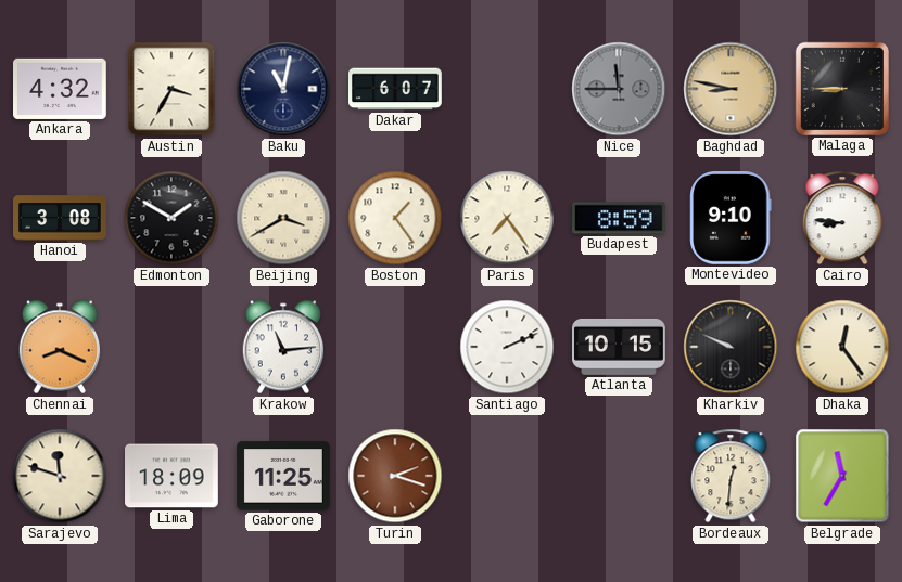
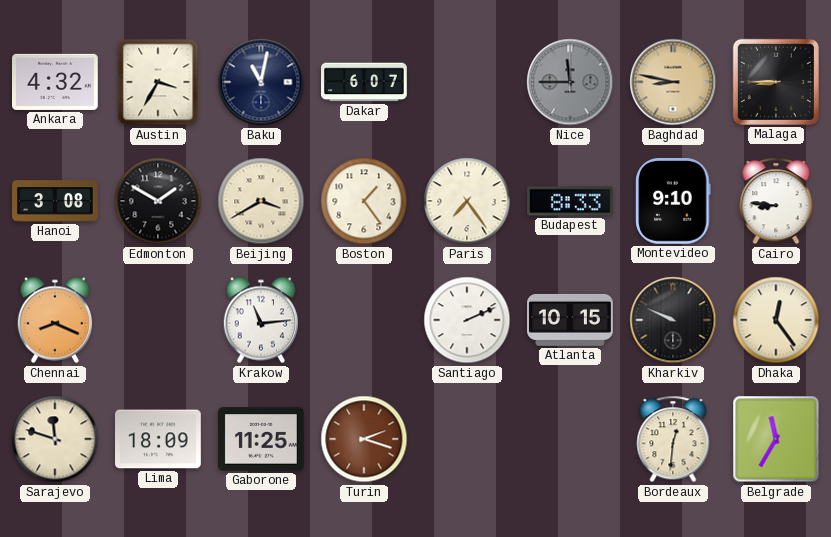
Budapest: 8:59 -> 8:33 (571, 201)
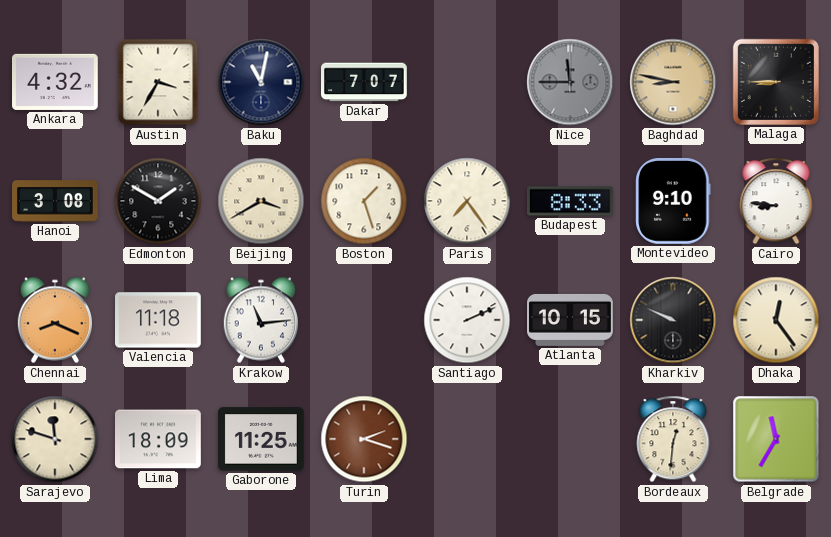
Dakar: 6:07 -> 7:07 (364, 82)
Boston: 1:24 -> 1:27 (364, 201)
Valencia: none -> 11:18 (159, 320)
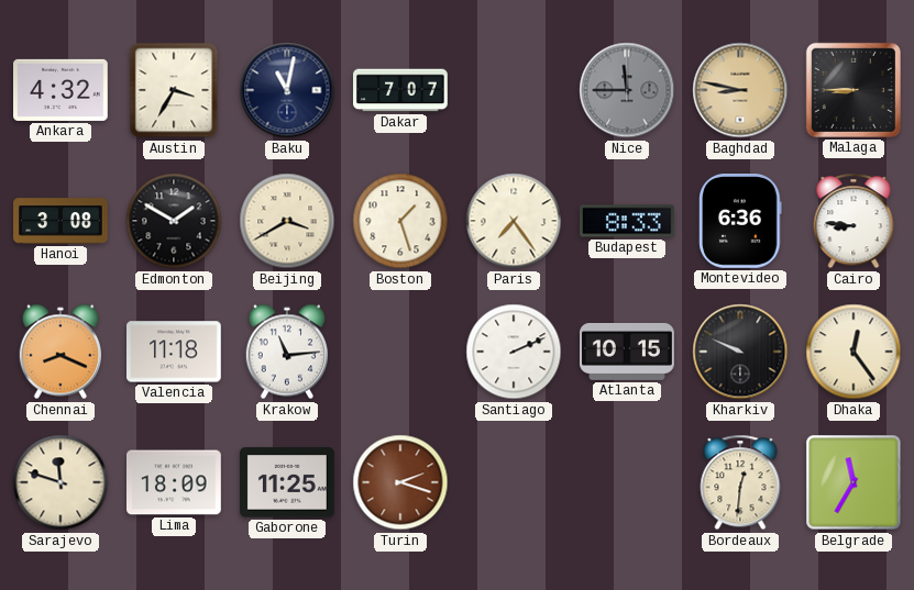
Montevideo: 9:10 -> 6:36 (740, 222)
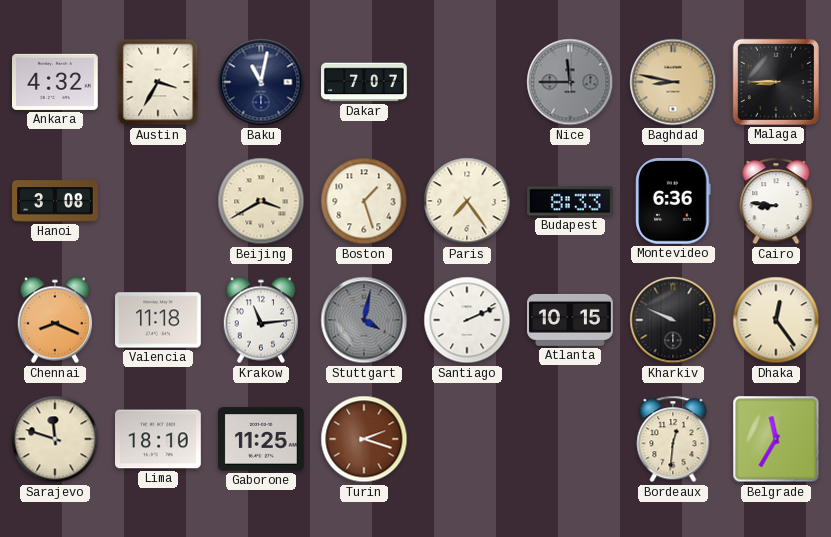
Edmonton: 1:50 -> none (174, 221)
Stuttgart: none -> 4:02 (364, 320)
Lima: 18:09 -> 18:10 (159, 439)
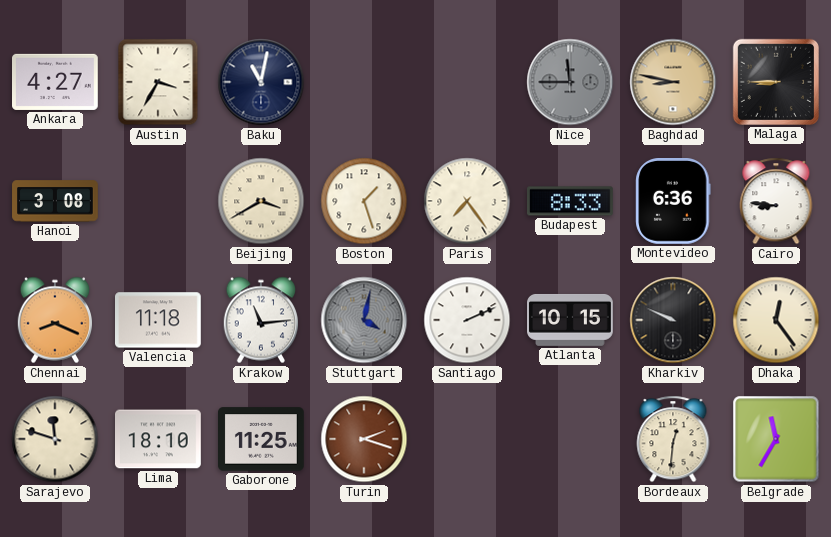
Ankara: 4:32 -> 4:27 (56, 82)
Dakar: 7:07 -> none (364, 82)
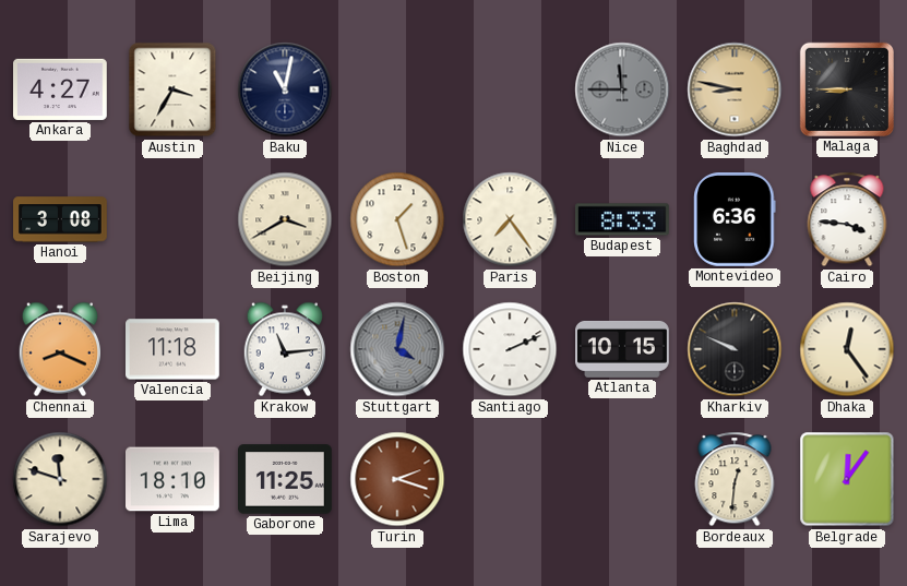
Cairo: 8:46 -> 3:46 (847, 219)
Belgrade: 11:35 -> 12:06 (847, 479)
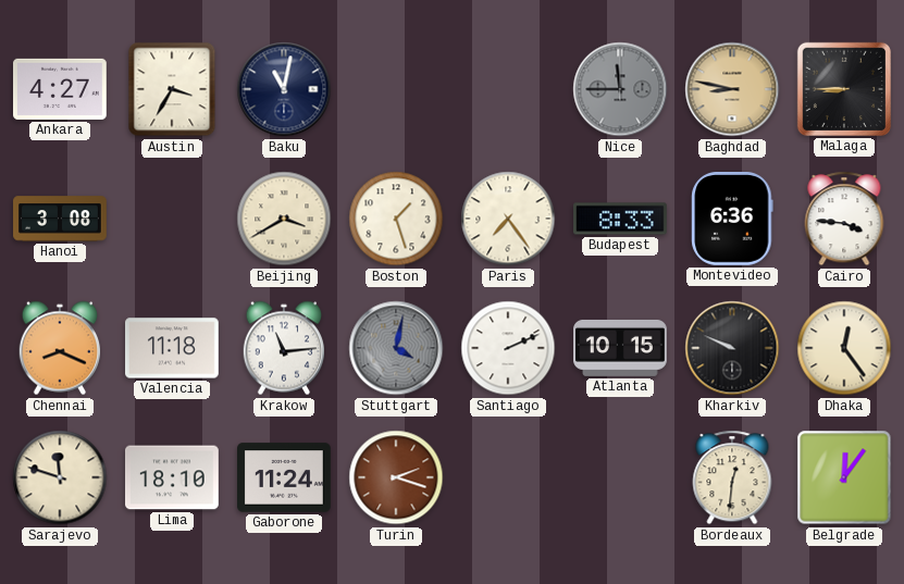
Gaborone: 11:25 -> 11:24 (285, 477)
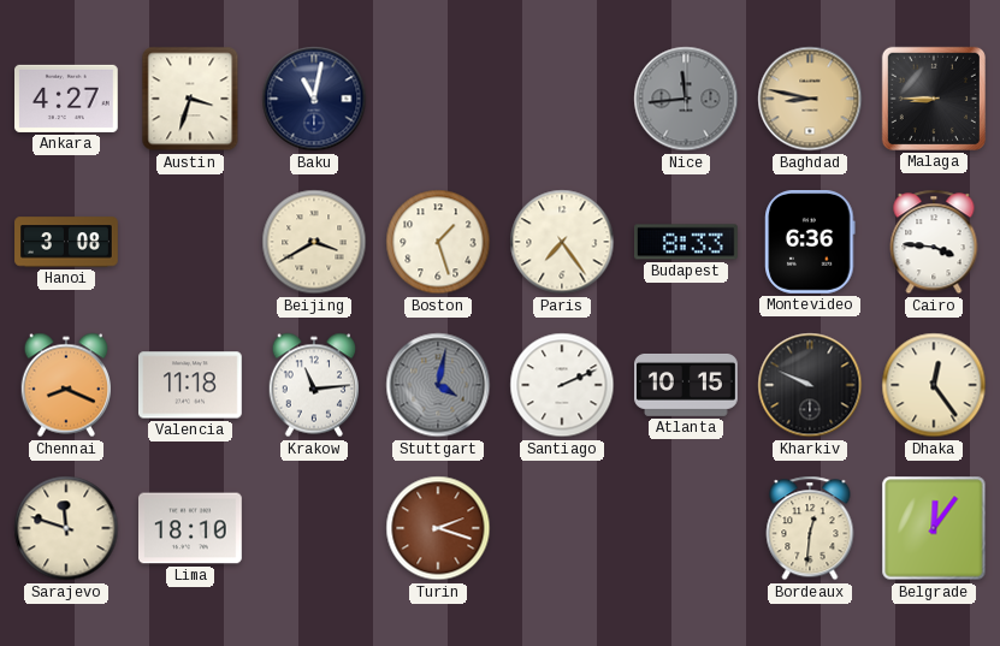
Austin: 3:35 -> 3:33 (190, 99)
Nice: 11:45 -> 11:44 (686, 99)
Gaborone: 11:24 -> none (285, 477)
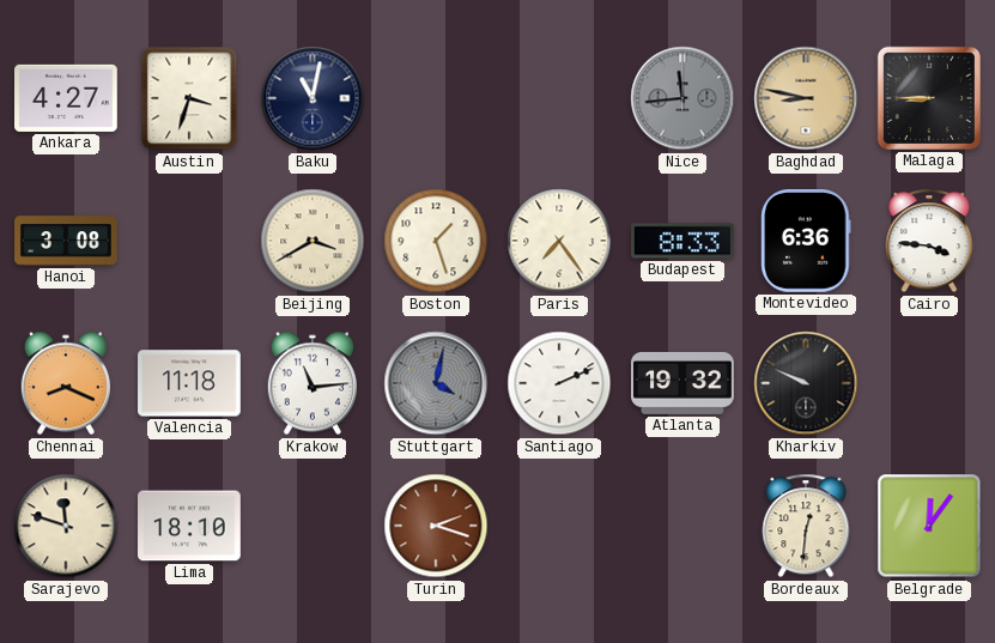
Atlanta: 10:15 -> 19:32 (684, 383)
Dhaka: 12:24 -> none (934, 385)
